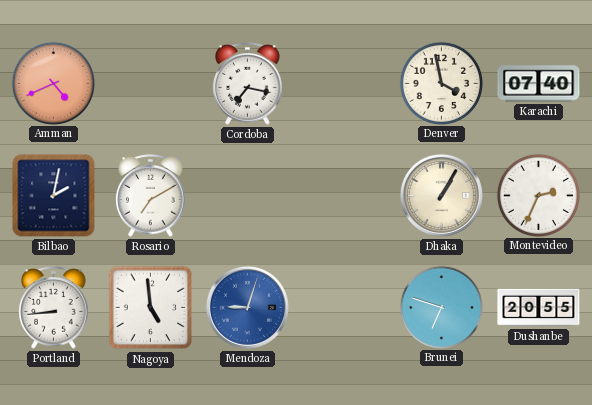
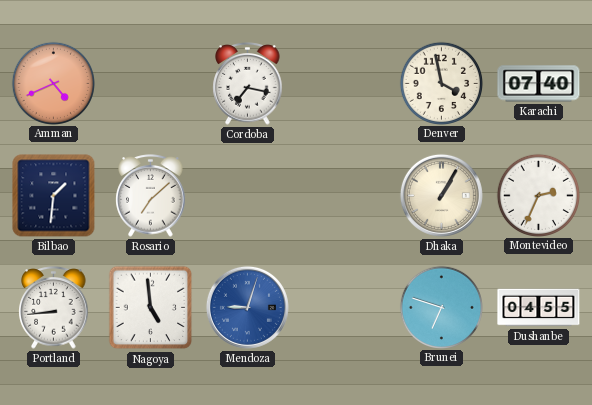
Bilbao: 2:02 -> 1:31 (54, 196)
Rosario: 7:10 -> 7:08 (151, 196)
Dushanbe: 20:55 -> 04:55 (539, 308)
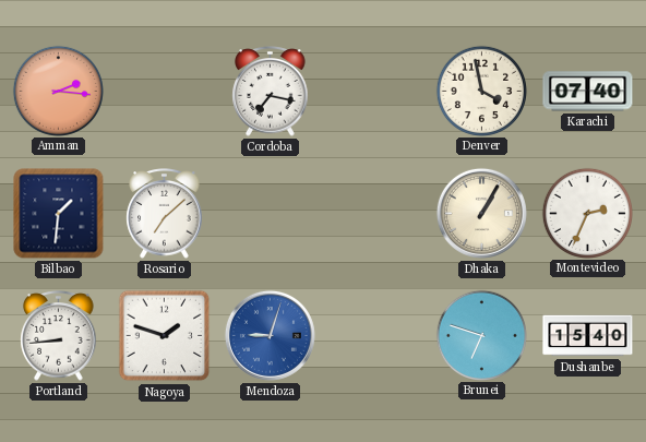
Amman: 4:41 -> 2:16 (58, 91)
Nagoya: 4:59 -> 1:48 (165, 336)
Dushanbe: 04:55 -> 15:40 (588, 336)
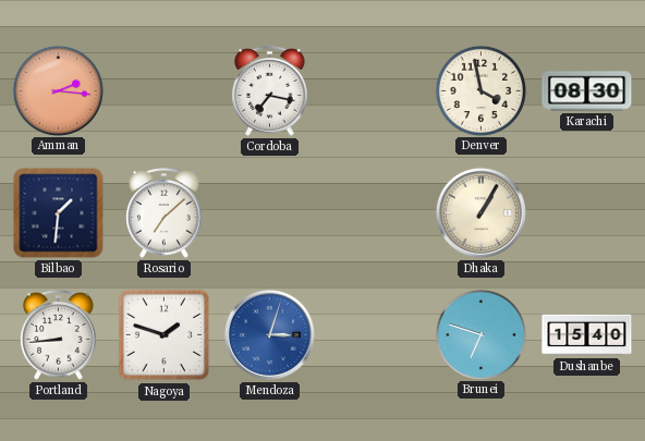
Karachi: 07:40 -> 08:30 (587, 91)
Montevideo: 2:34 -> none (587, 213)
Mendoza: 9:03 -> 3:03 (269, 334)
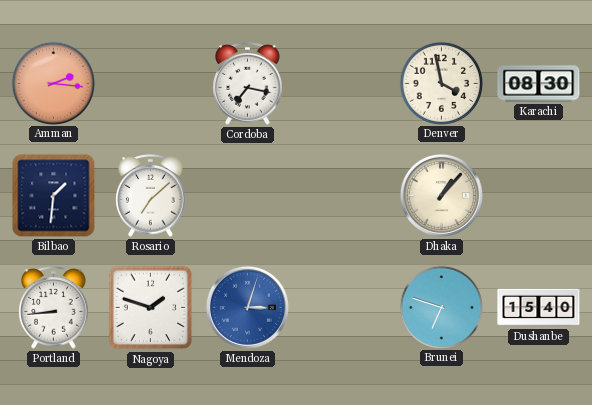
Dhaka: 1:05 -> 1:07 (441, 195)
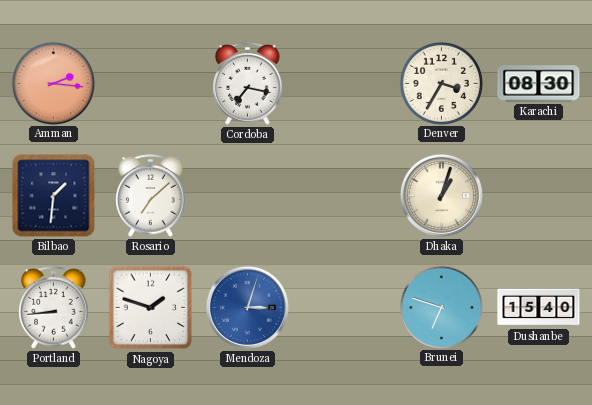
Denver: 3:58 -> 3:35 (441, 83)
Dhaka: 1:07 -> 1:03 (441, 195)
